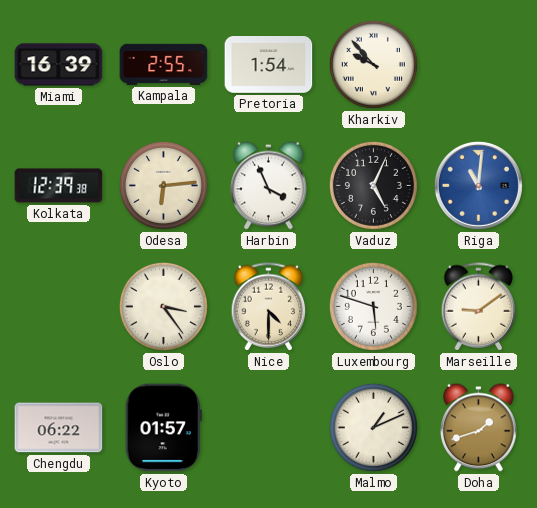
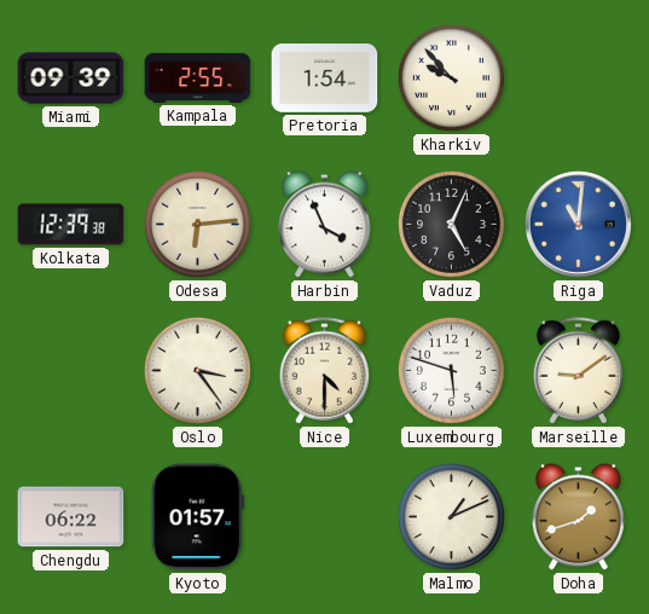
Miami: 16:39 -> 09:39 (71, 79)
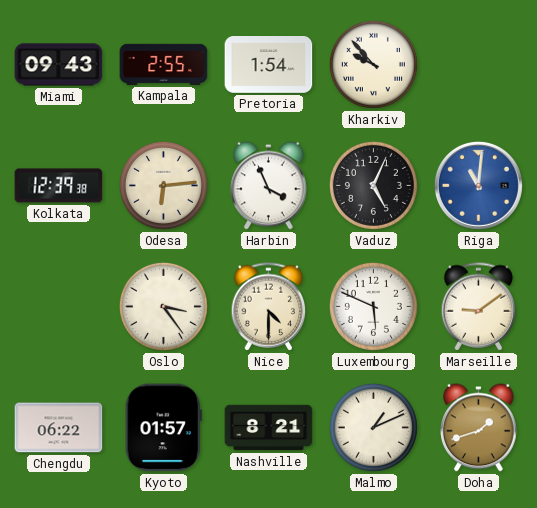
Miami: 09:39 -> 09:43 (59, 65)
Luxembourg: 5:48 -> 5:49 (373, 306)
Nashville: none -> 8:21 (269, 428)
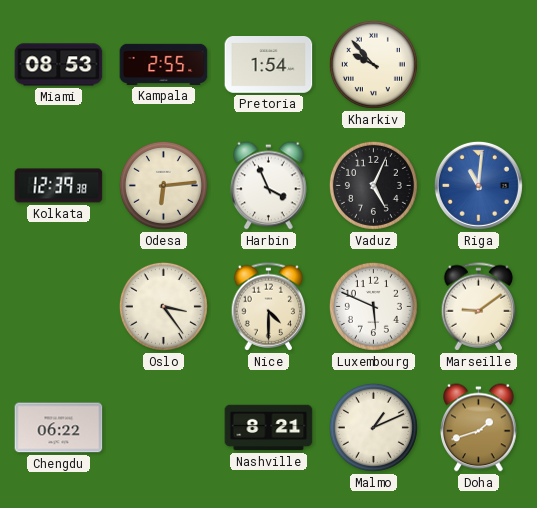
Miami: 09:43 -> 08:53 (59, 65)
Kyoto: 01:57 -> none (163, 428)
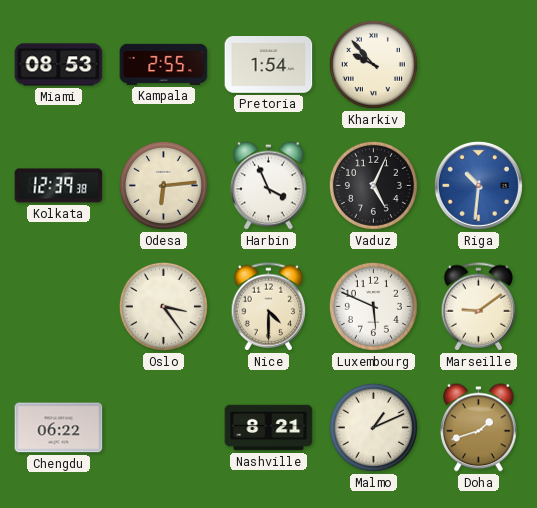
Riga: 11:01 -> 10:31 (478, 185)
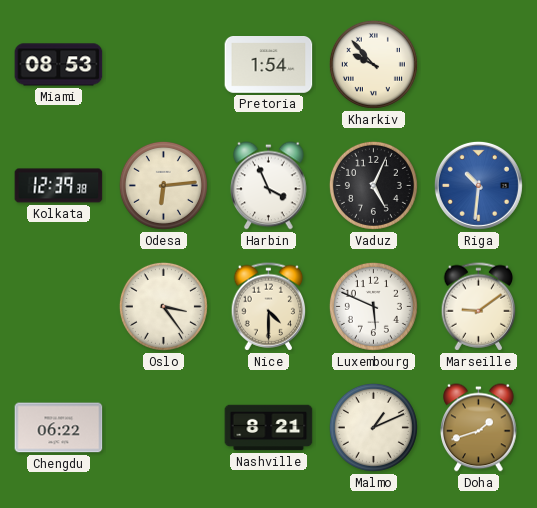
Kampala: 2:55 -> none (164, 64)
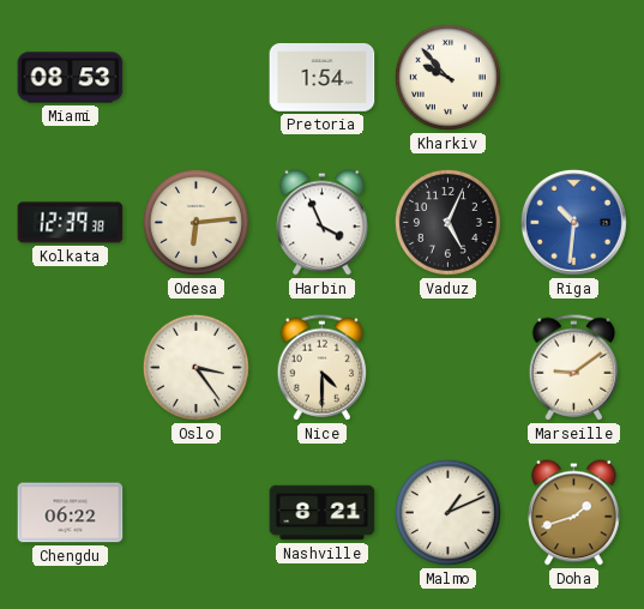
Luxembourg: 5:49 -> none (373, 306)
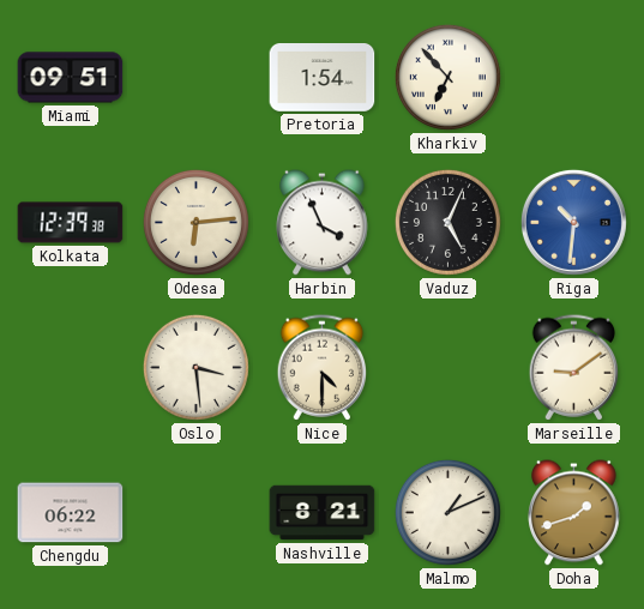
Miami: 08:53 -> 09:51 (71, 78)
Kharkiv: 9:53 -> 6:53 (447, 77)
Oslo: 3:24 -> 3:29 (195, 367)
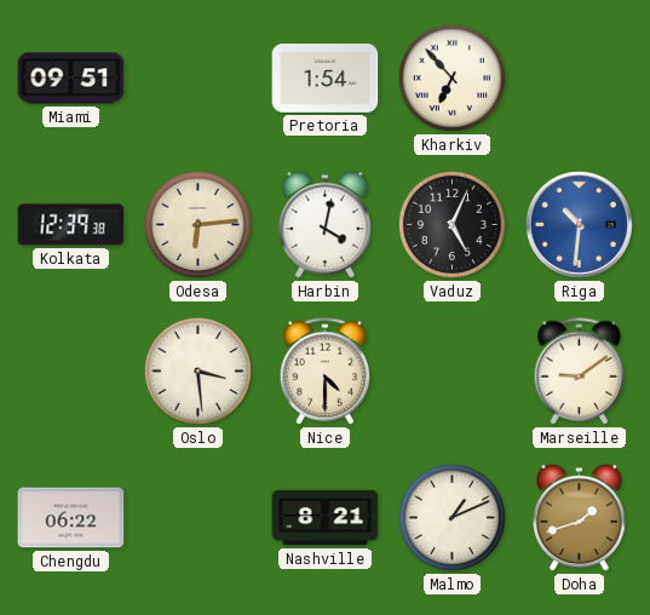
Harbin: 3:56 -> 4:02 (326, 225)
